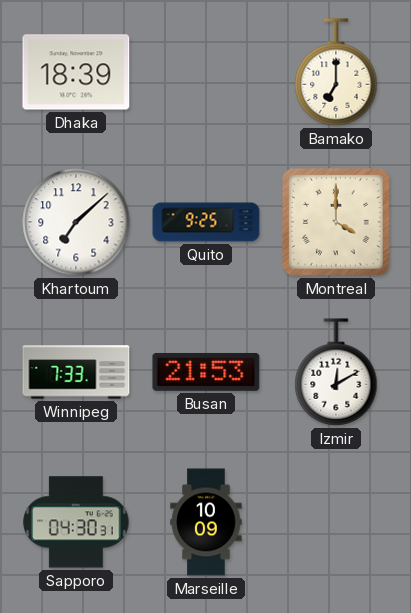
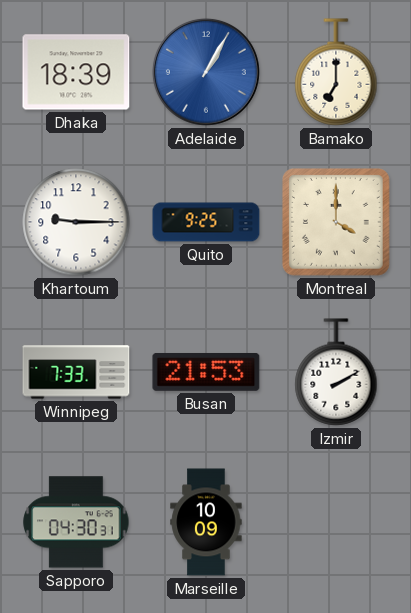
Adelaide: none -> 1:05 (206, 72)
Khartoum: 7:08 -> 9:15 (76, 222)
Izmir: 12:10 -> 2:10 (336, 372)
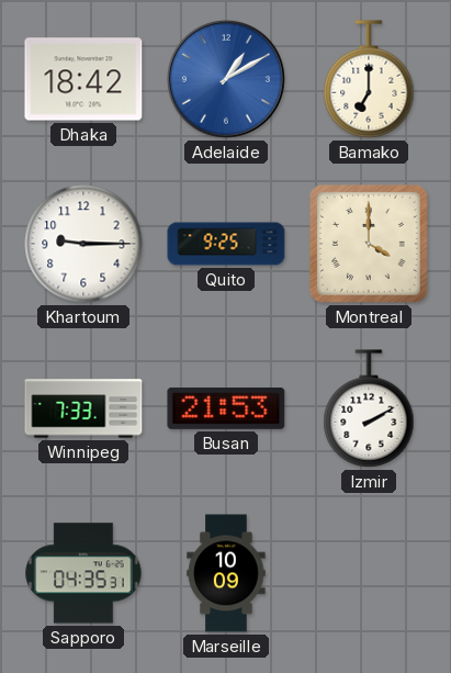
Dhaka: 18:39 -> 18:42 (83, 79)
Adelaide: 1:05 -> 1:10 (226, 79)
Sapporo: 04:30 -> 04:35 (83, 573)
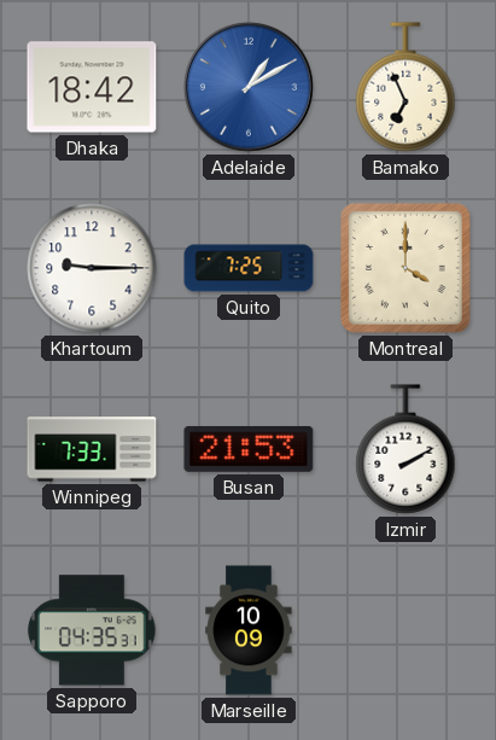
Bamako: 7:00 -> 6:56 (405, 87)
Quito: 9:25 -> 7:25 (249, 268)
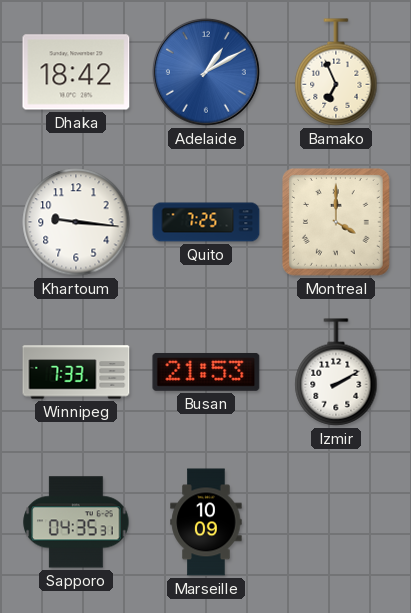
Khartoum: 9:15 -> 9:16 (76, 222)
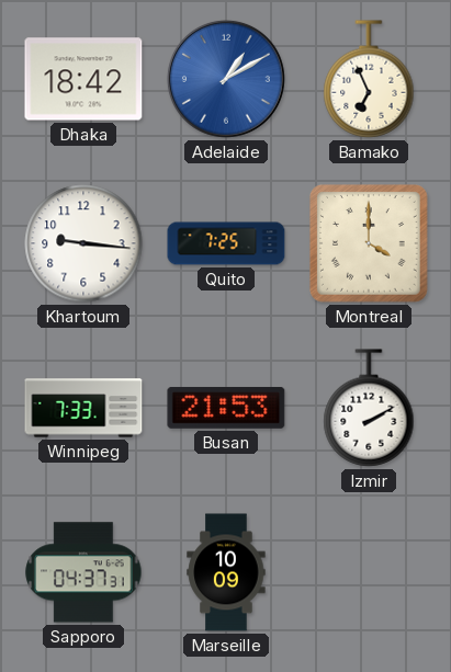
Sapporo: 04:35 -> 04:37 (83, 572)
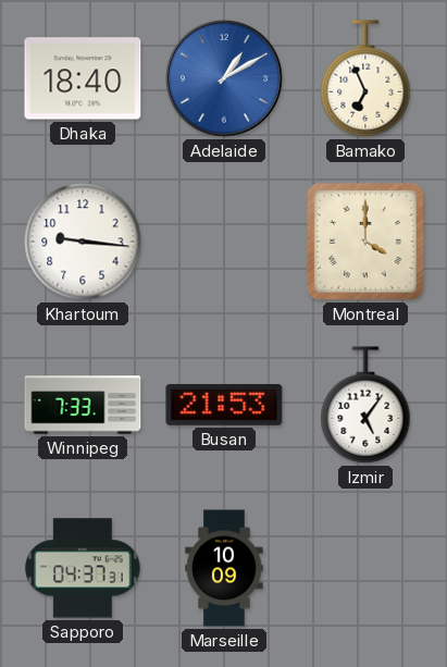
Dhaka: 18:42 -> 18:40 (83, 78)
Quito: 7:25 -> none (226, 243)
Izmir: 2:10 -> 5:06 (365, 405)
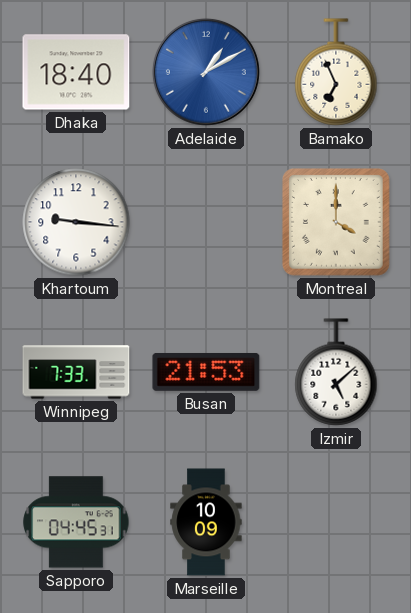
Izmir: 5:06 -> 5:08 (336, 372)
Sapporo: 04:37 -> 04:45 (76, 522)
